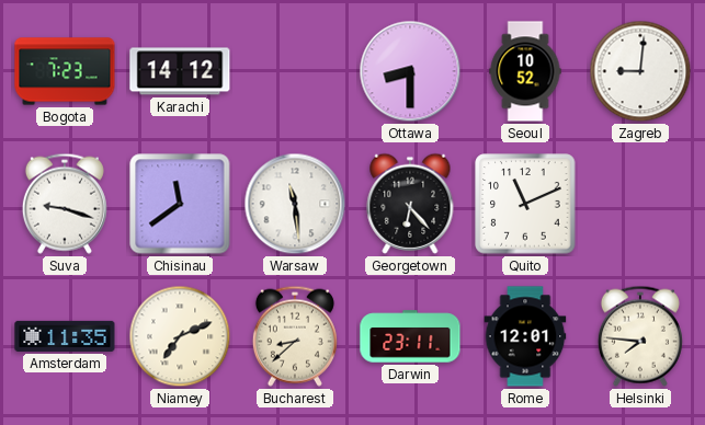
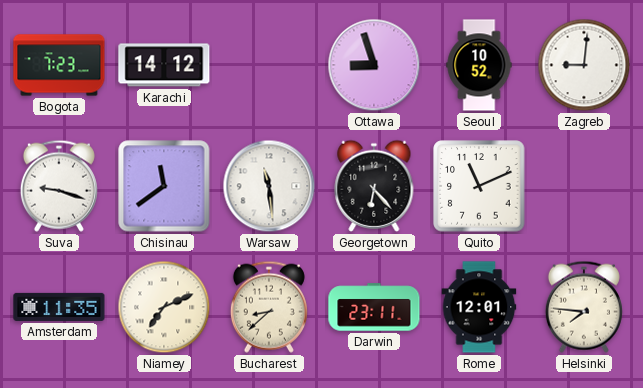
Ottawa: 8:30 -> 8:57 (374, 65)
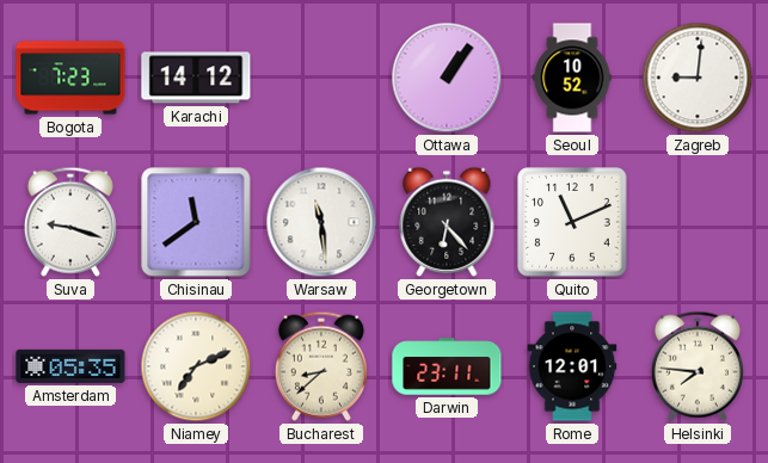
Ottawa: 8:57 -> 1:06 (447, 78)
Amsterdam: 11:35 -> 05:35 (70, 366)
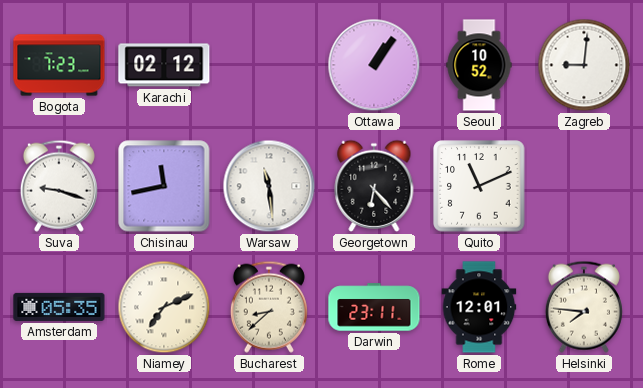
Karachi: 14:12 -> 02:12 (164, 65)
Chisinau: 11:39 -> 11:43 (164, 186)
